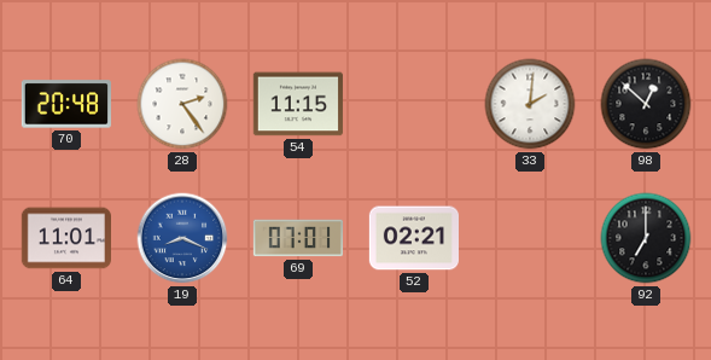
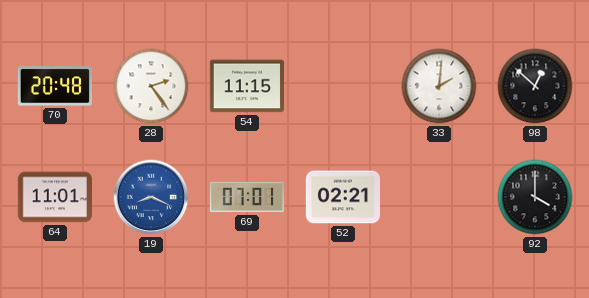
92: 7:00 -> 4:00 (535, 197)
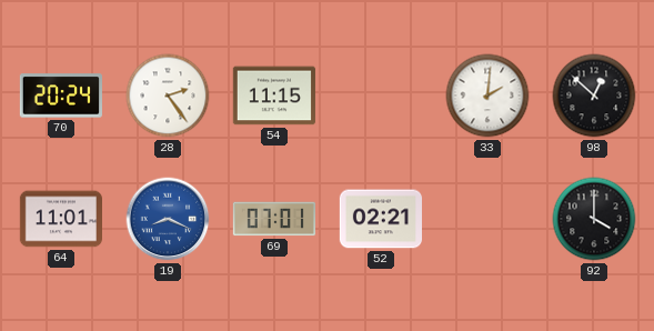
70: 20:48 -> 20:24 (61, 96)
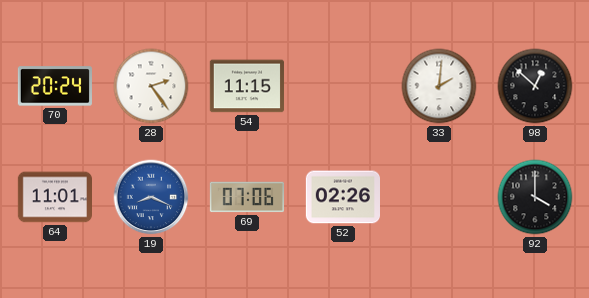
69: 07:01 -> 07:06 (246, 197)
52: 02:21 -> 02:26 (342, 197)
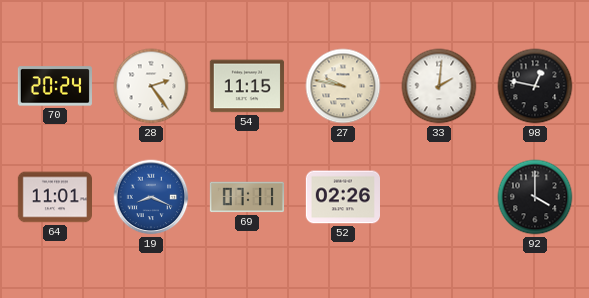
27: none -> 9:47 (343, 86)
98: 12:52 -> 12:47 (535, 86)
69: 07:06 -> 07:11 (246, 197)
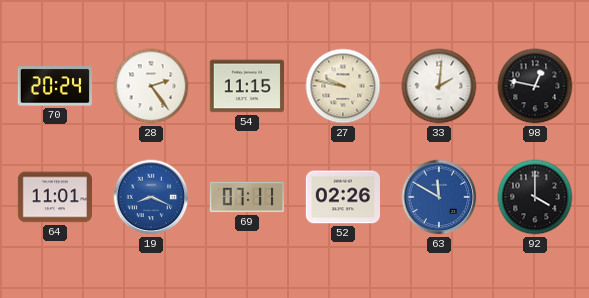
63: none -> 11:50 (439, 197)
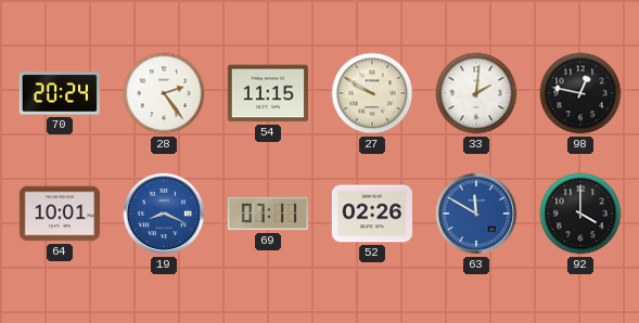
27: 9:47 -> 9:50 (372, 93)
64: 11:01 -> 10:01 (59, 214)
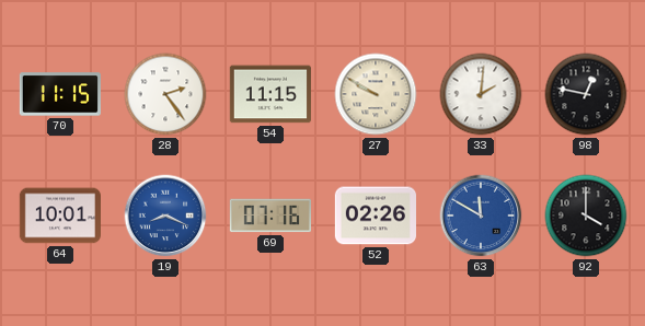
70: 20:24 -> 11:15 (60, 94)
69: 07:11 -> 07:16 (269, 216)
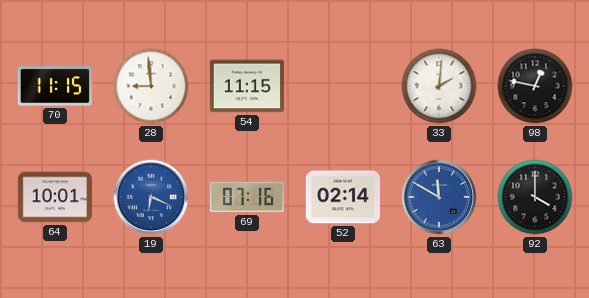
28: 2:24 -> 8:59 (151, 86)
27: 9:50 -> none (376, 94)
19: 8:19 -> 6:19 (151, 197)
52: 02:26 -> 02:14 (342, 197)
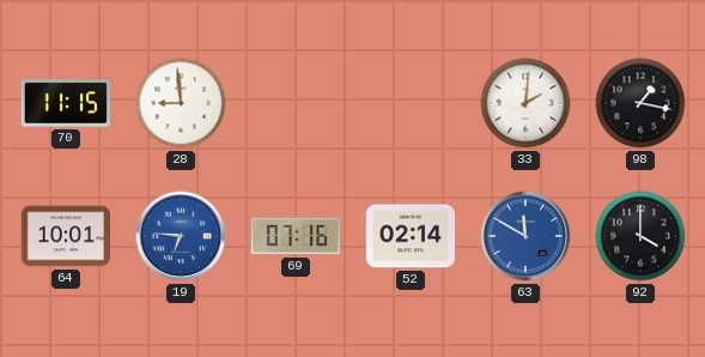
54: 11:15 -> none (247, 86)
98: 12:47 -> 1:17 (640, 103)
19: 6:19 -> 6:46 (181, 236)
